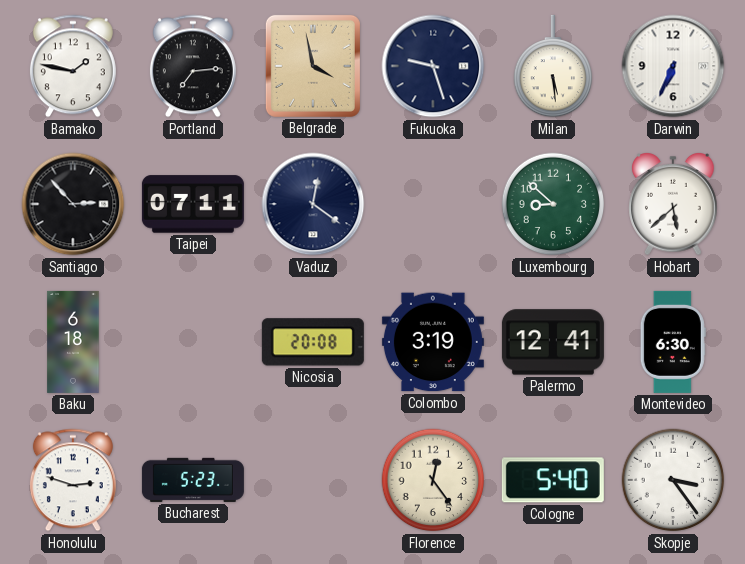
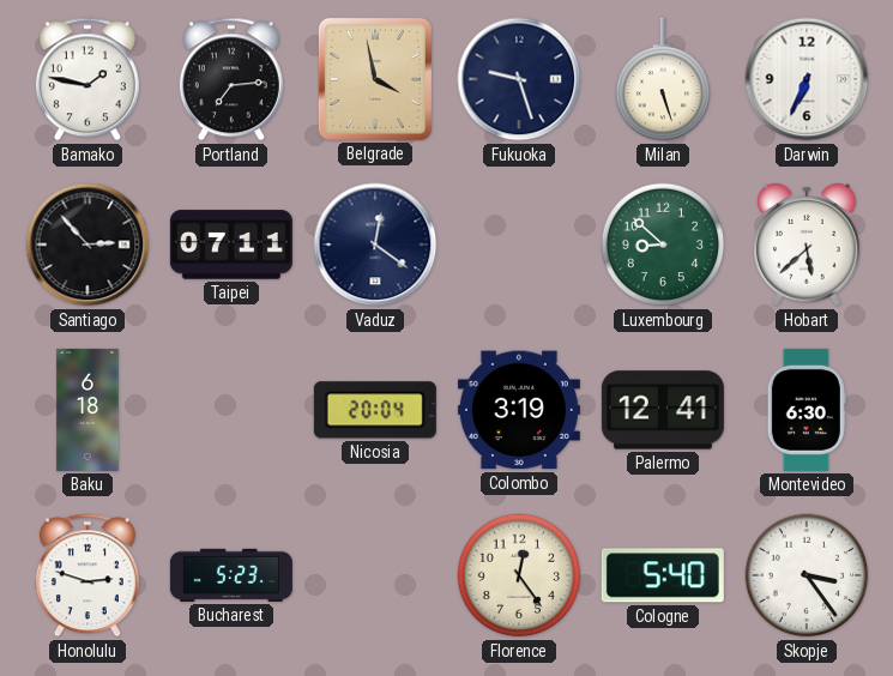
Milan: 5:29 -> 5:27 (663, 79)
Nicosia: 20:08 -> 20:04 (375, 410)
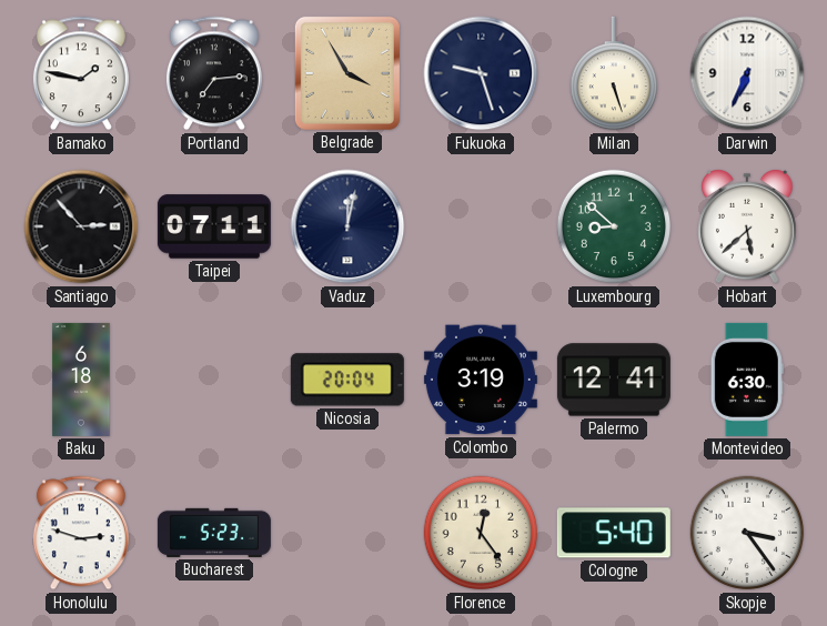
Belgrade: 3:58 -> 3:55 (347, 73)
Vaduz: 12:21 -> 12:02 (347, 226)
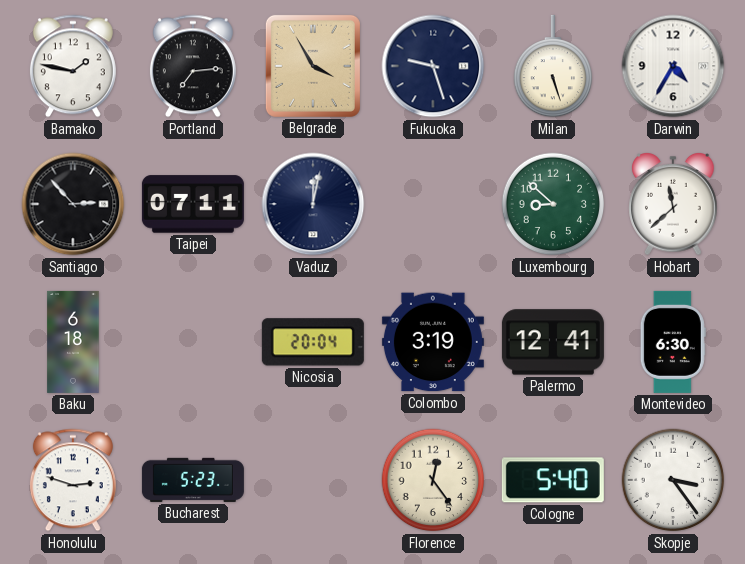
Darwin: 6:34 -> 4:35 (673, 66)
Hobart: 5:38 -> 11:38 (673, 205)
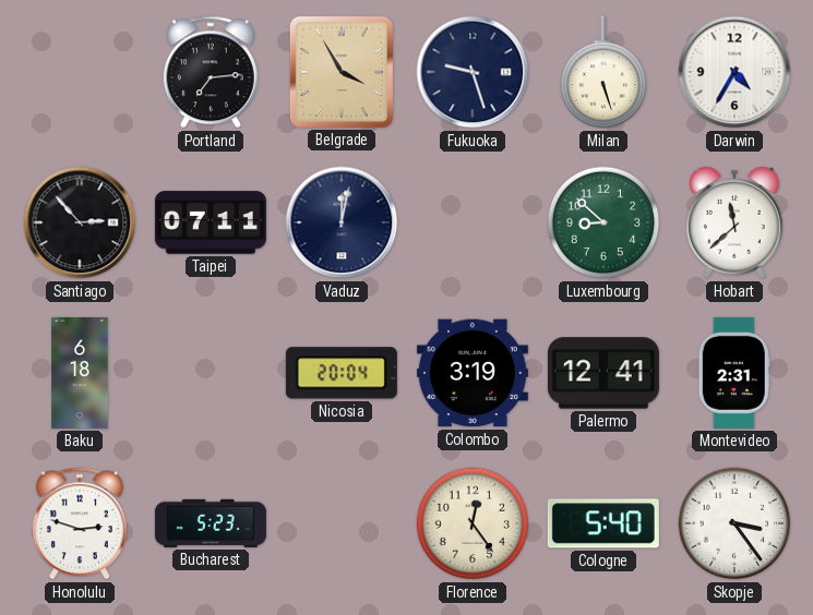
Bamako: 1:47 -> none (73, 66)
Montevideo: 6:30 -> 2:31 (734, 373)
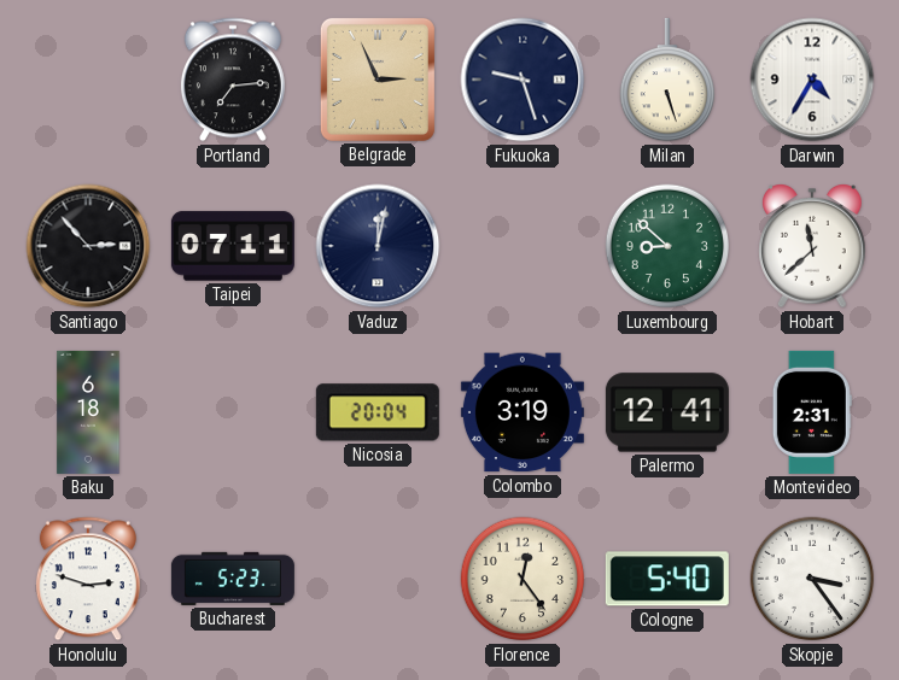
Belgrade: 3:55 -> 2:56 (378, 80)
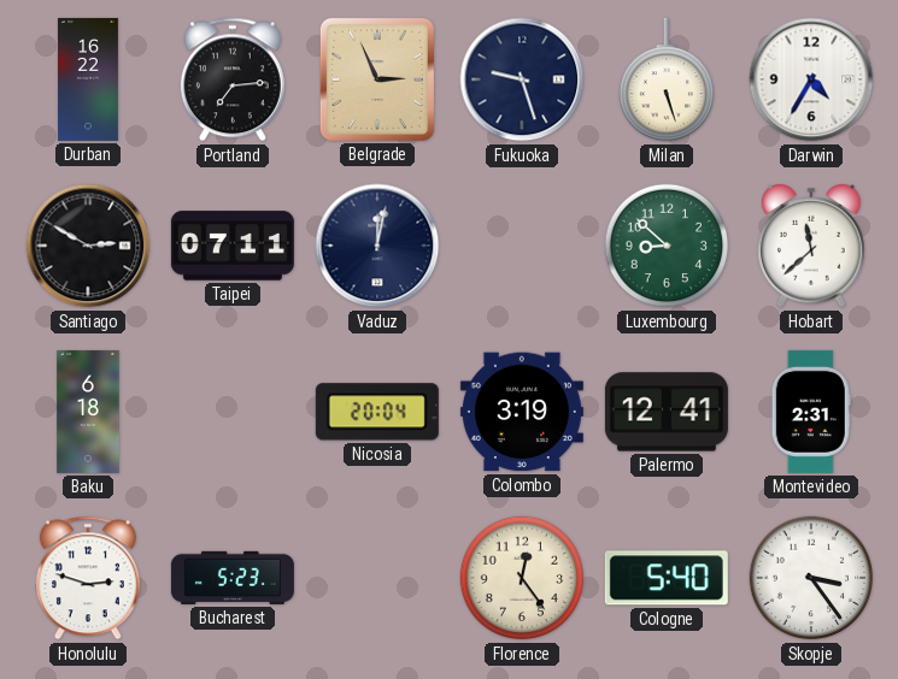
Durban: none -> 16:22 (88, 79)
Santiago: 2:53 -> 2:50 (88, 246)
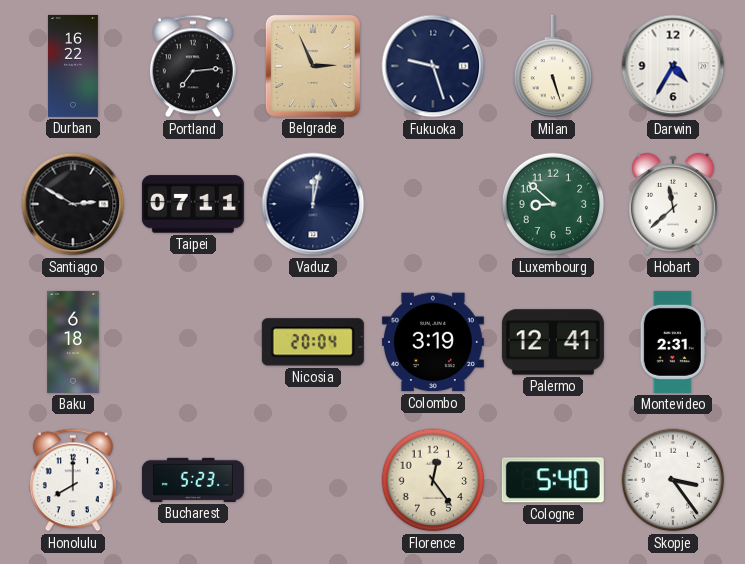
Honolulu: 2:48 -> 8:00 (73, 480)
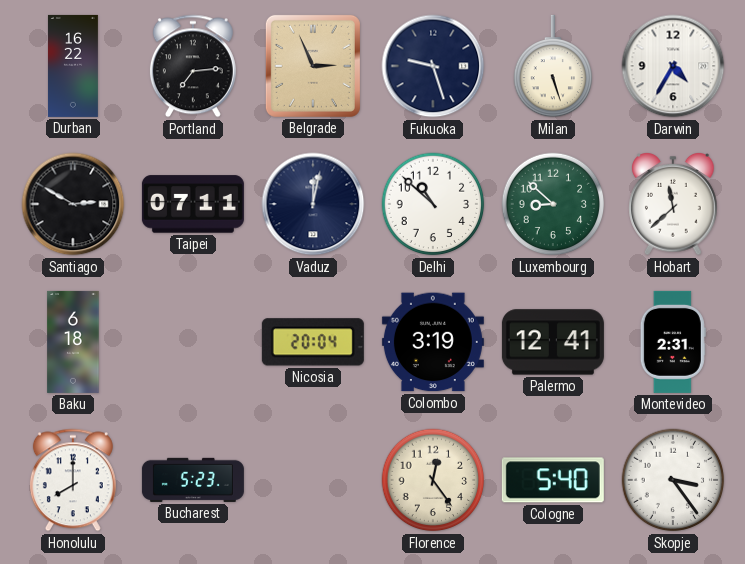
Delhi: none -> 10:52 (433, 204)
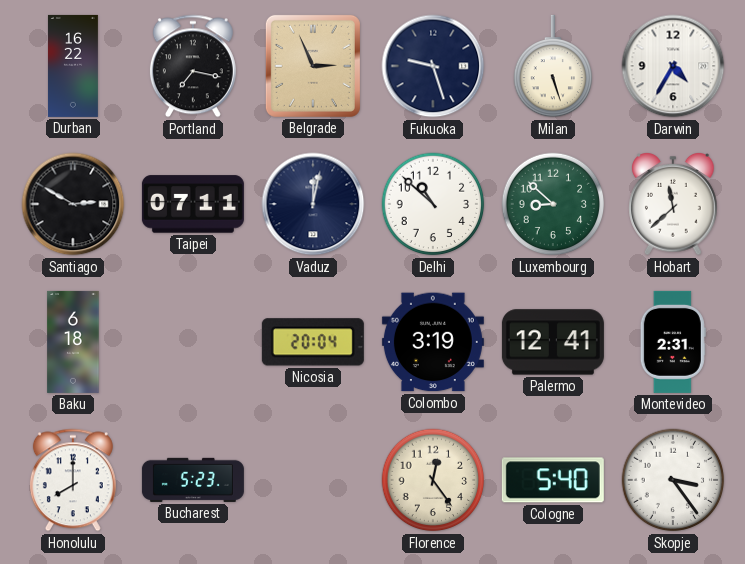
Portland: 7:14 -> 7:17 (193, 66)
